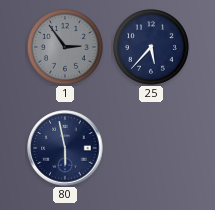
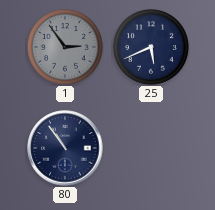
25: 5:37 -> 5:41 (152, 48)
80: 5:58 -> 10:54 (65, 148)
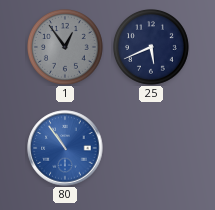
1: 2:54 -> 12:54 (66, 48)
80 dial: navy -> blue (65, 148)
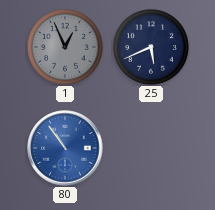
1: 12:54 -> 12:56 (66, 48)
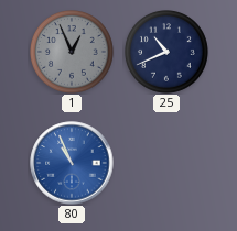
25: 5:41 -> 10:41 (168, 53)
80: 10:54 -> 10:56 (72, 163)
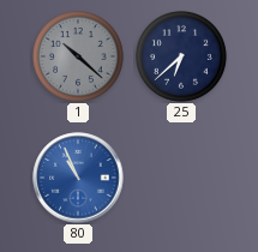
1: 12:56 -> 10:22 (79, 58)
25: 10:41 -> 6:38 (182, 58)
